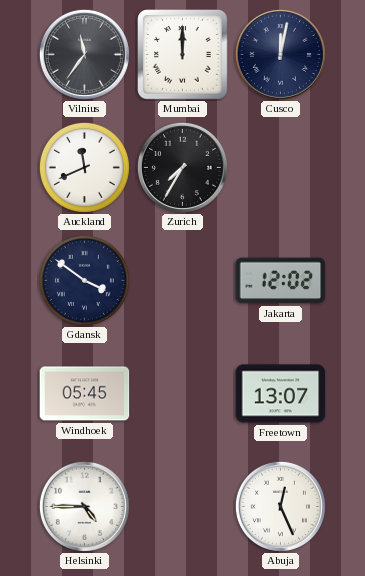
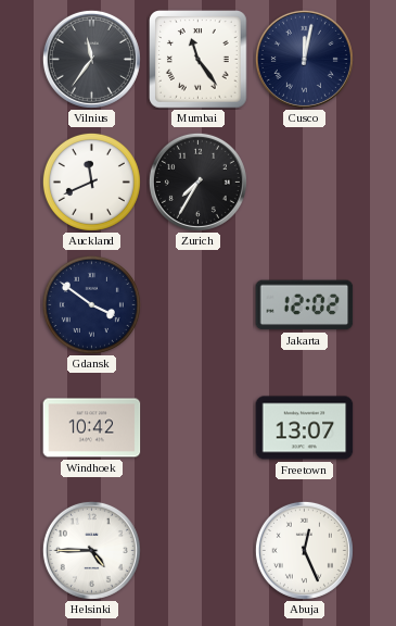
Mumbai: 12:00 -> 11:24 (199, 60)
Windhoek: 05:45 -> 10:42 (92, 428)
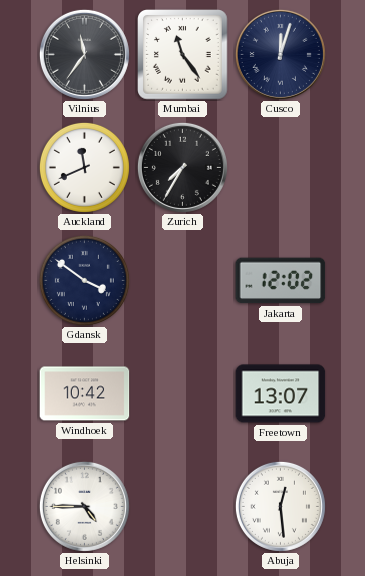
Cusco: 12:02 -> 12:03 (280, 54)
Abuja: 12:26 -> 12:29 (280, 506)
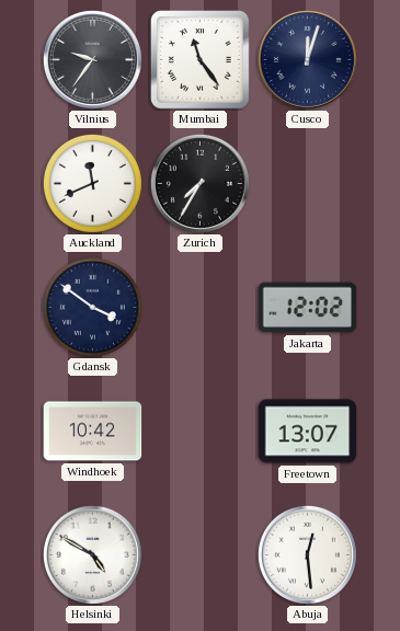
Vilnius: 11:36 -> 9:36 (92, 59)
Helsinki: 4:45 -> 4:50 (92, 554)
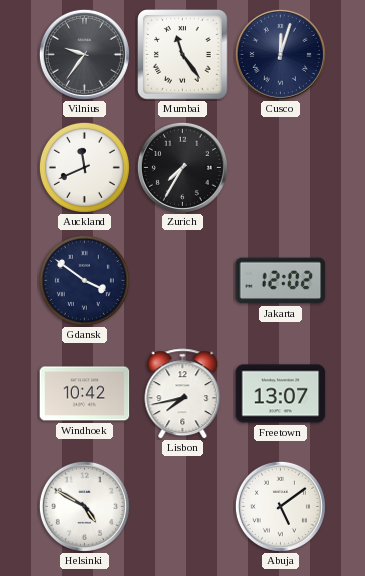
Lisbon: none -> 7:43 (183, 394)
Abuja: 12:29 -> 5:09 (280, 506)
